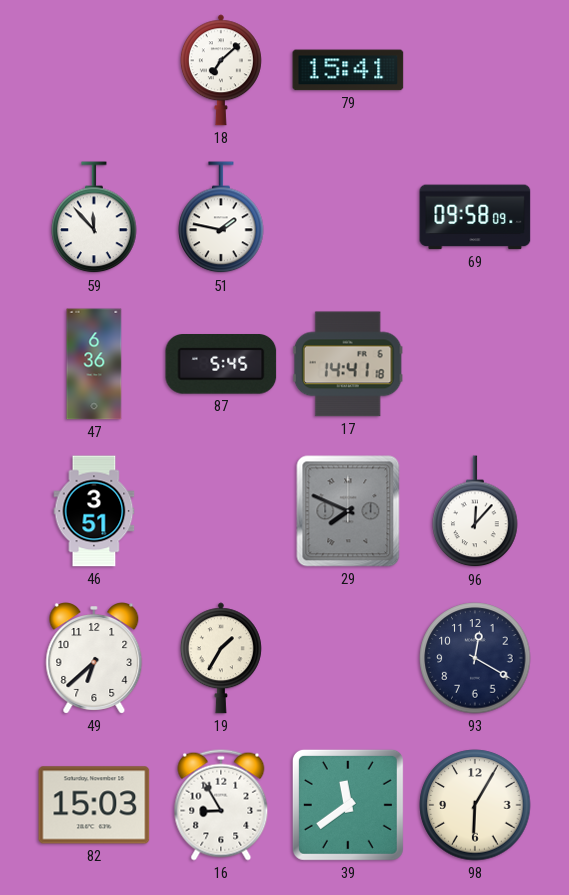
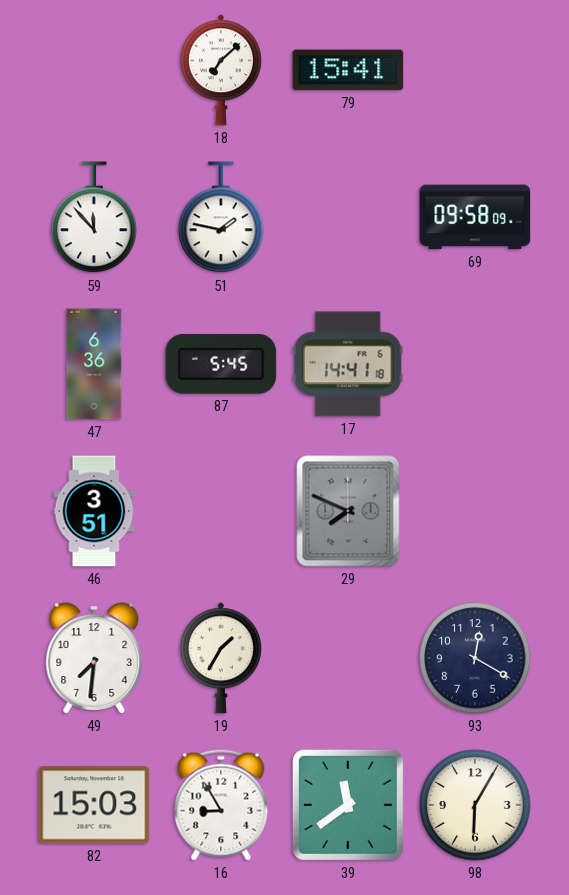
96: 12:07 -> none (475, 512)
49: 6:38 -> 7:31 (94, 658)
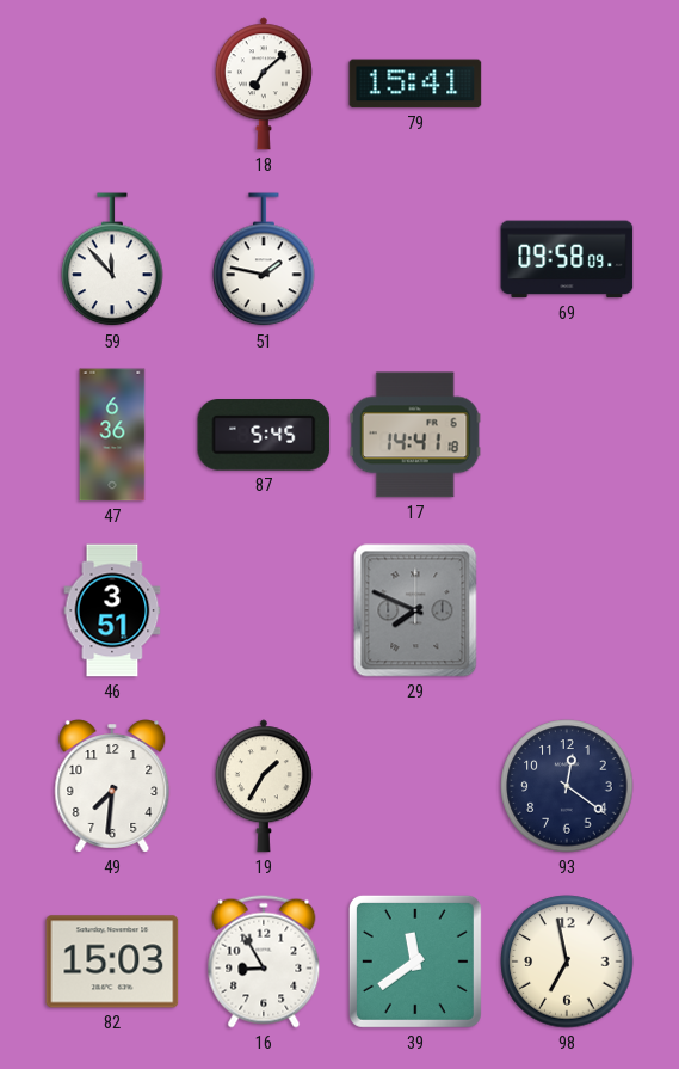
93: 12:20 -> 12:21 (567, 786)
98: 6:05 -> 6:58 (567, 962)
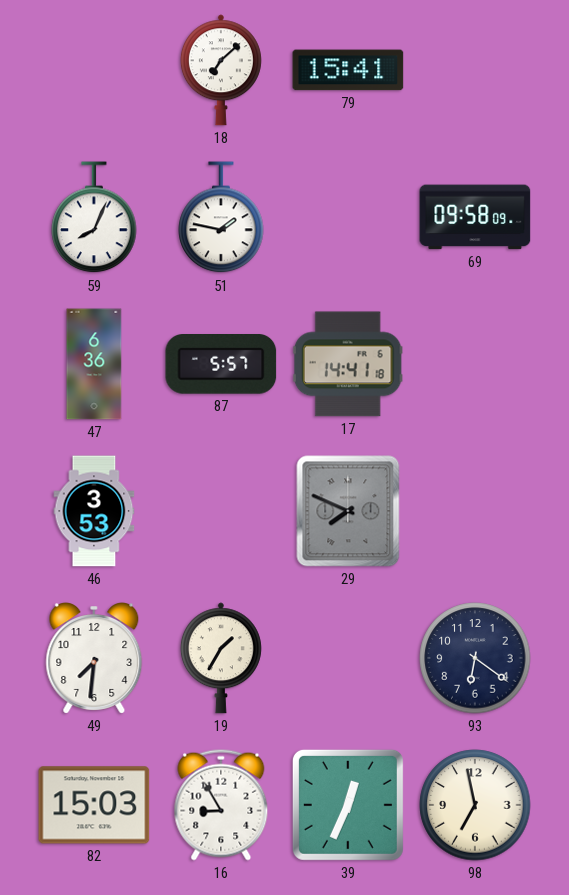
59: 11:53 -> 8:04 (94, 218)
87: 5:45 -> 5:57 (221, 365)
46: 3:51 -> 3:53 (94, 511)
93: 12:21 -> 6:21 (475, 658)
39: 11:39 -> 12:34 (348, 805)
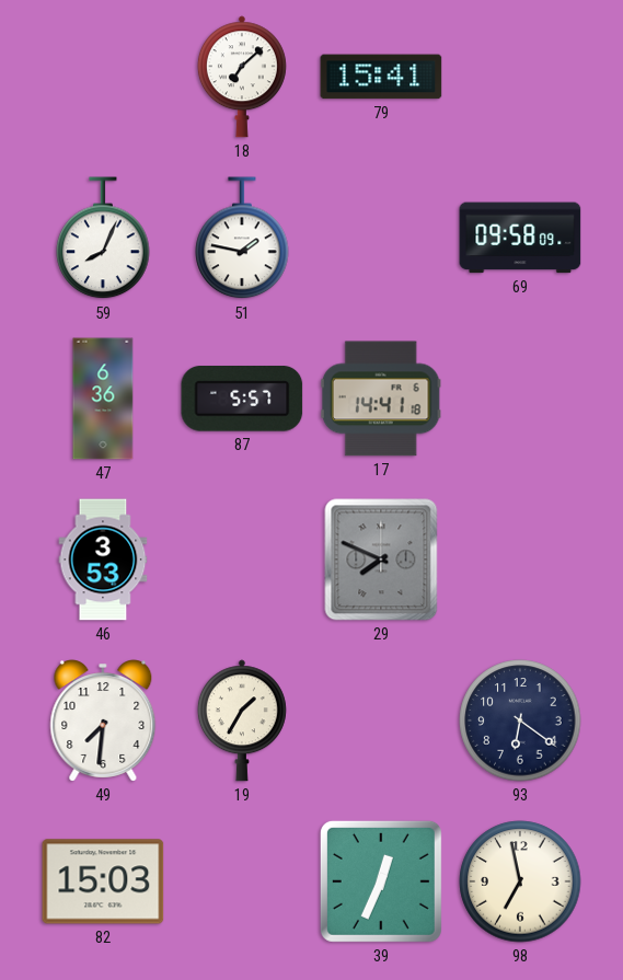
16: 8:55 -> none (221, 805)
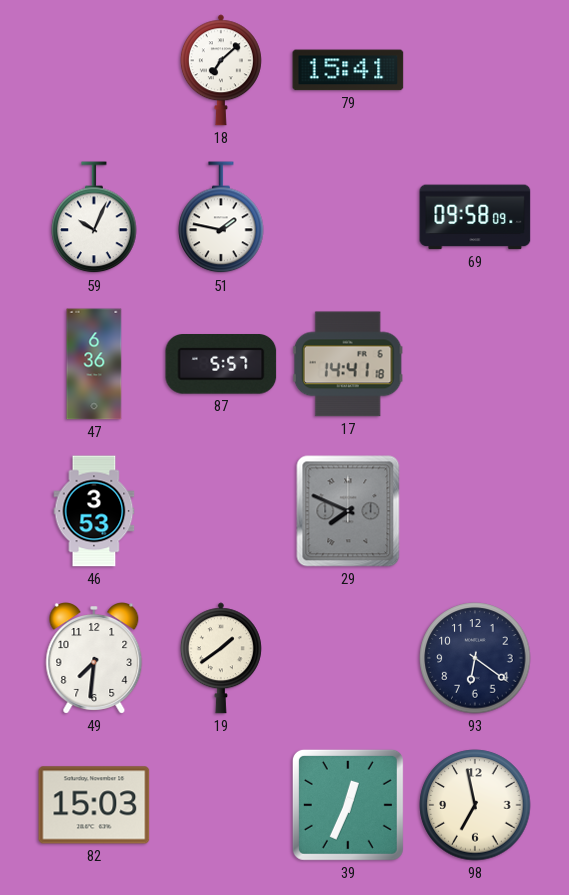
59: 8:04 -> 10:04 (94, 218)
19: 1:35 -> 1:39 (221, 658)
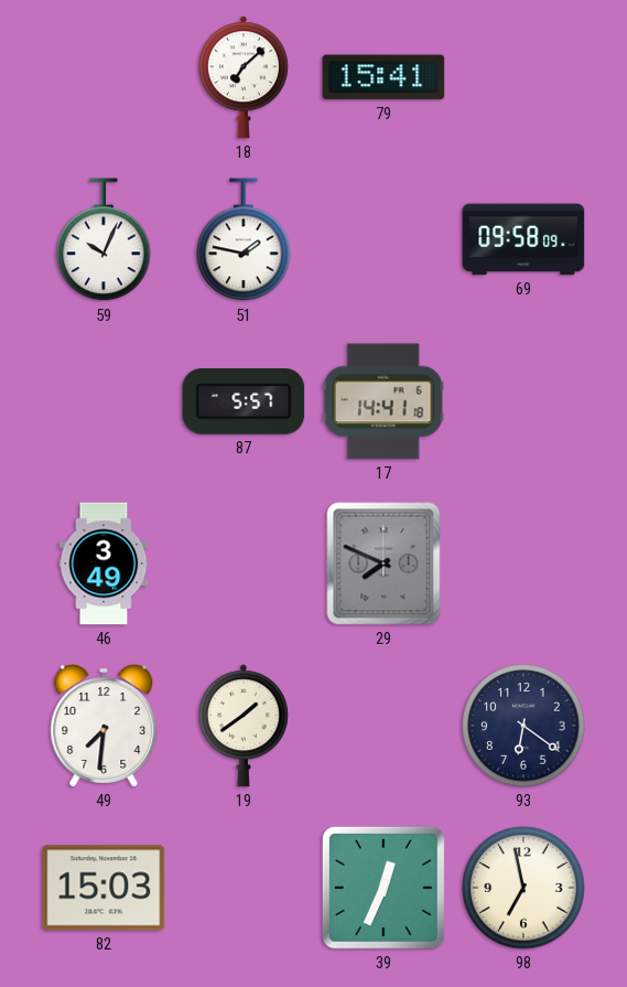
47: 6:36 -> none (94, 364)
46: 3:53 -> 3:49 (104, 564)
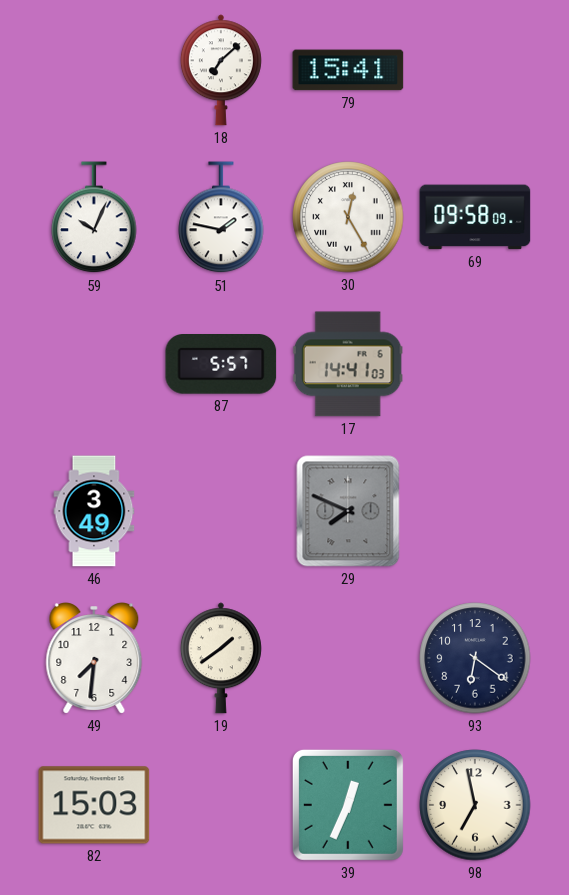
30: none -> 12:25 (348, 217)
17: 14:41:18 -> 14:41:03 (348, 364)
